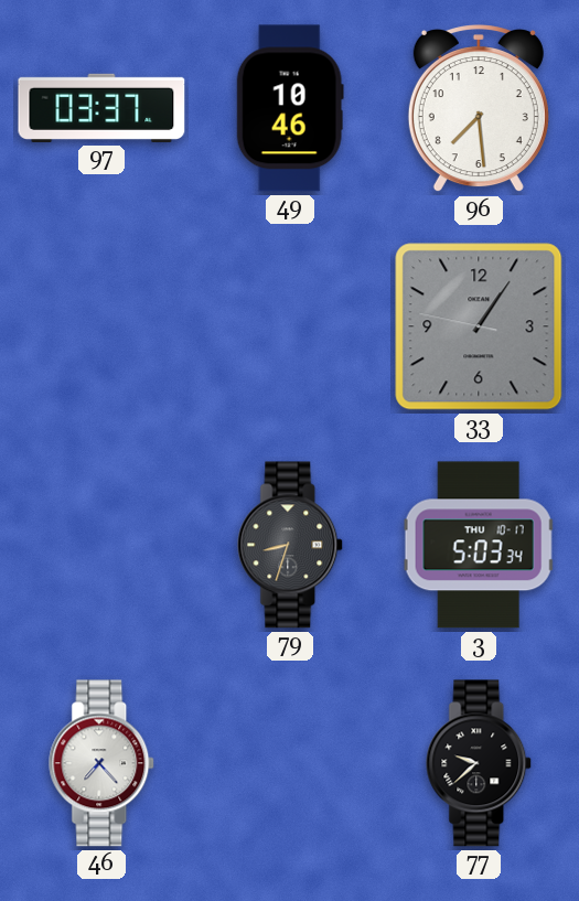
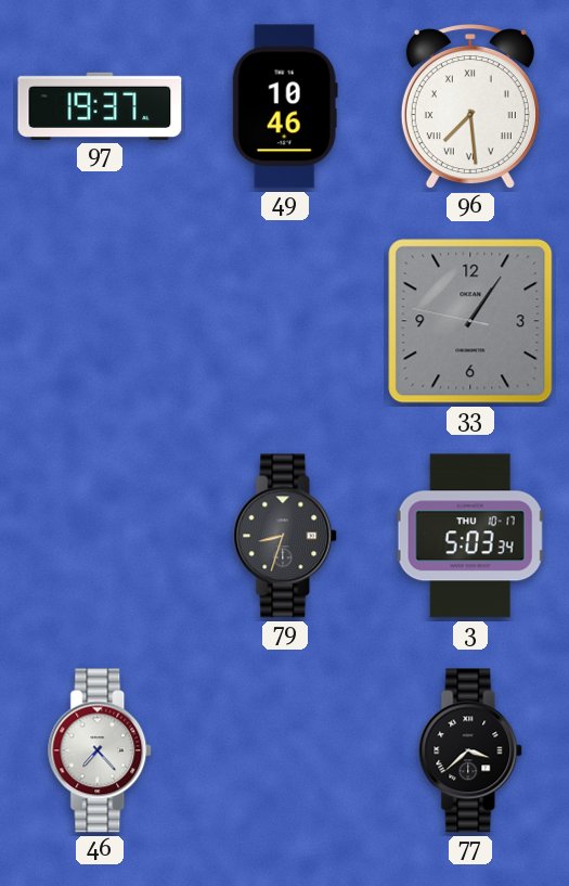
97: 03:37 -> 19:37 (100, 106)
96 numerals: Arabic -> Roman (470, 107)
77: 9:38 -> 3:38 (471, 750)
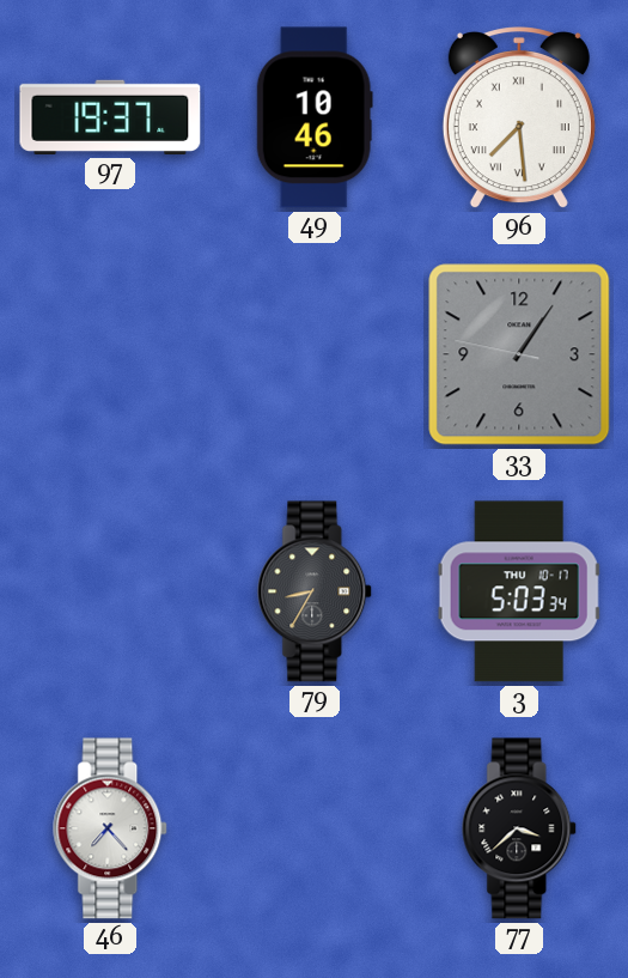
79: 8:33 -> 8:35 (316, 591)
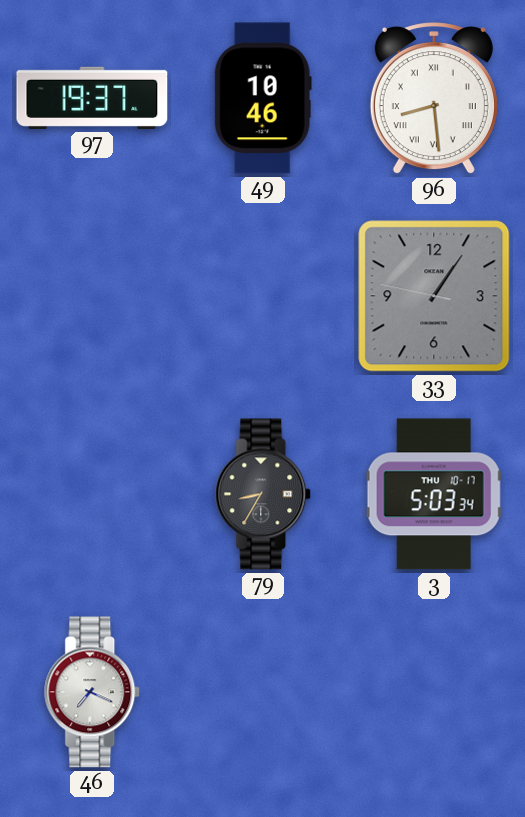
96: 7:29 -> 8:29 (434, 99)
46: 7:23 -> 7:19 (93, 692)
77: 3:38 -> none (520, 828)
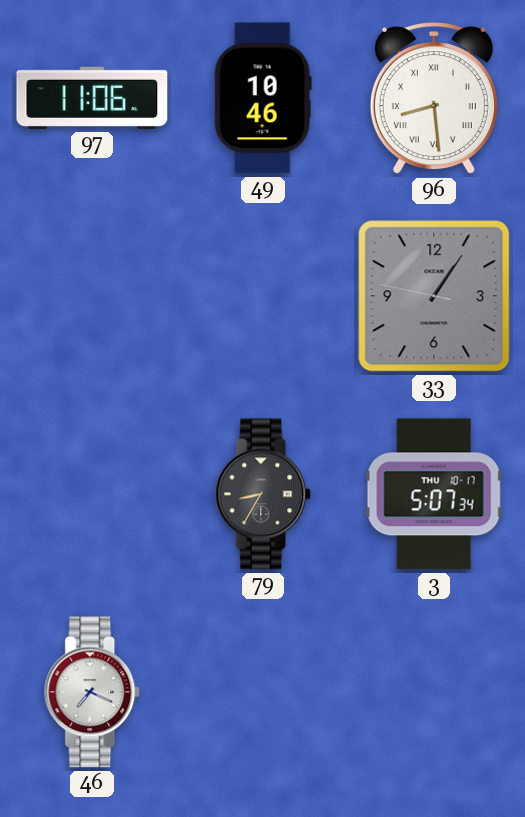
97: 19:37 -> 11:06 (92, 98)
3: 5:03 -> 5:07 (434, 494)
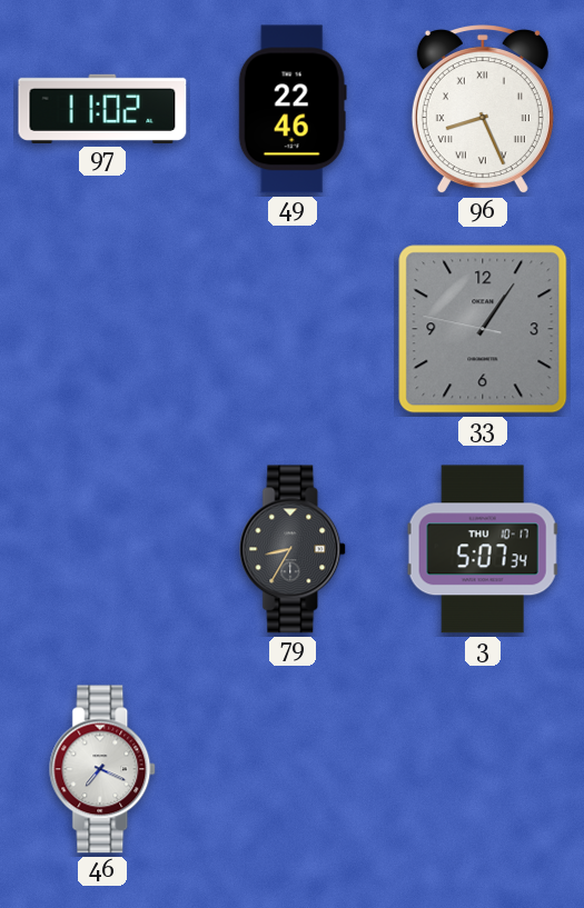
97: 11:06 -> 11:02 (102, 109)
49: 10:46 -> 22:46 (293, 109)
96: 8:29 -> 8:26 (483, 110)
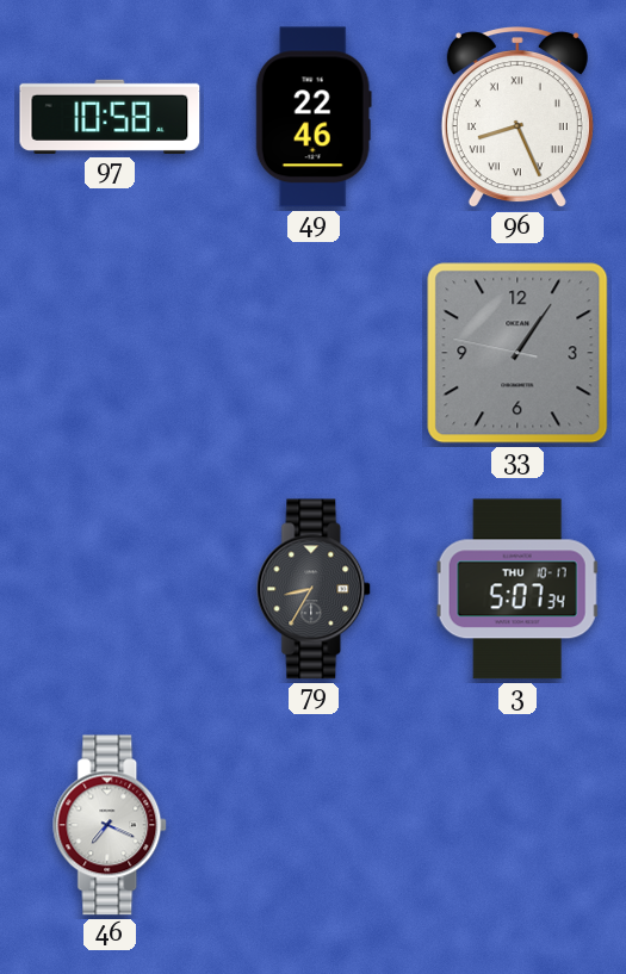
97: 11:02 -> 10:58 (110, 117)
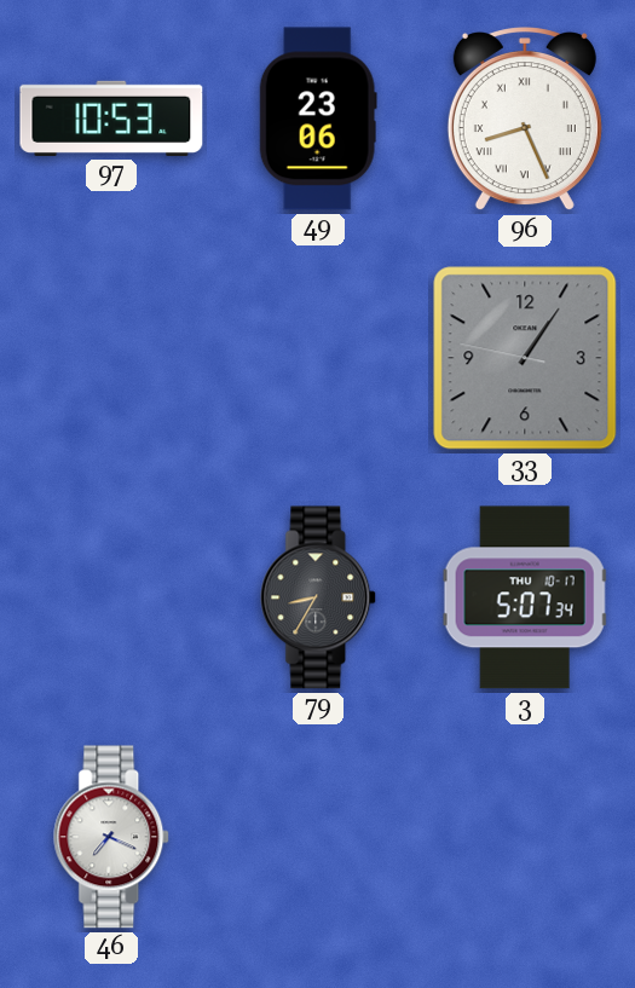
97: 10:58 -> 10:53 (111, 119)
49: 22:46 -> 23:06 (318, 119)
